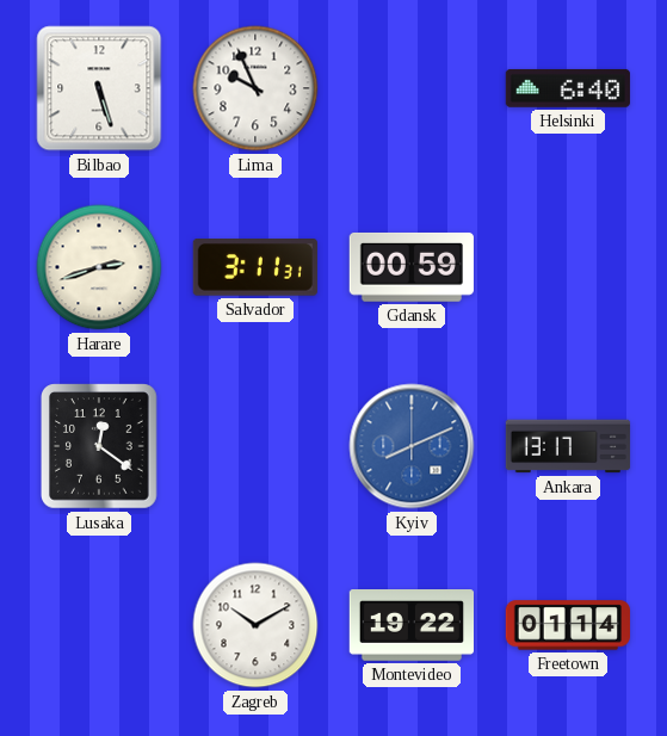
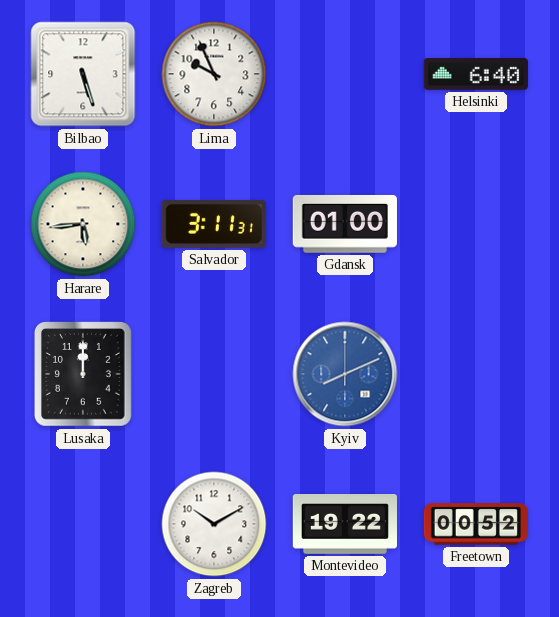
Harare: 2:42 -> 5:44 (83, 224)
Gdansk: 00:59 -> 01:00 (345, 224)
Lusaka: 12:21 -> 12:00 (84, 374)
Ankara: 13:17 -> none (568, 446)
Freetown: 01:14 -> 00:52 (475, 524)
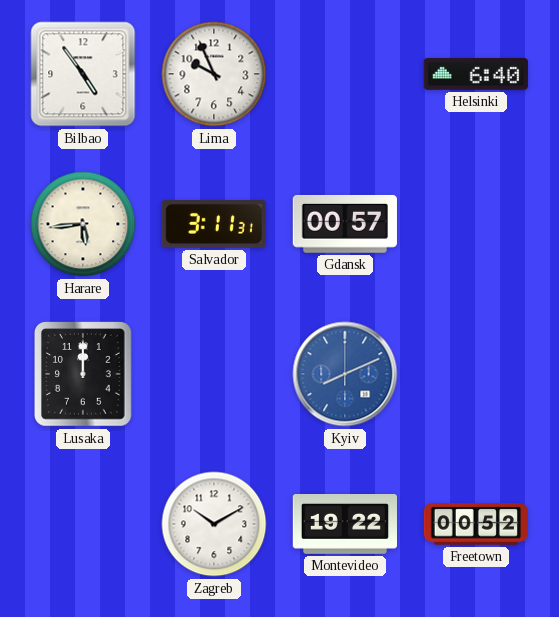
Bilbao: 5:27 -> 4:54 (83, 74)
Gdansk: 01:00 -> 00:57 (345, 224)
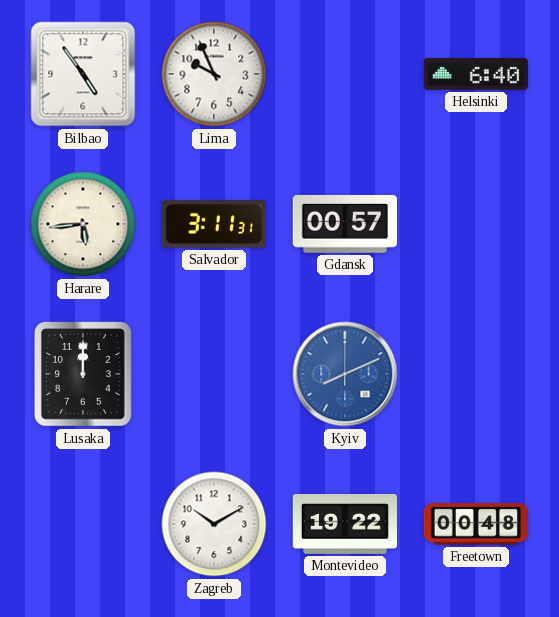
Freetown: 00:52 -> 00:48 (475, 524)
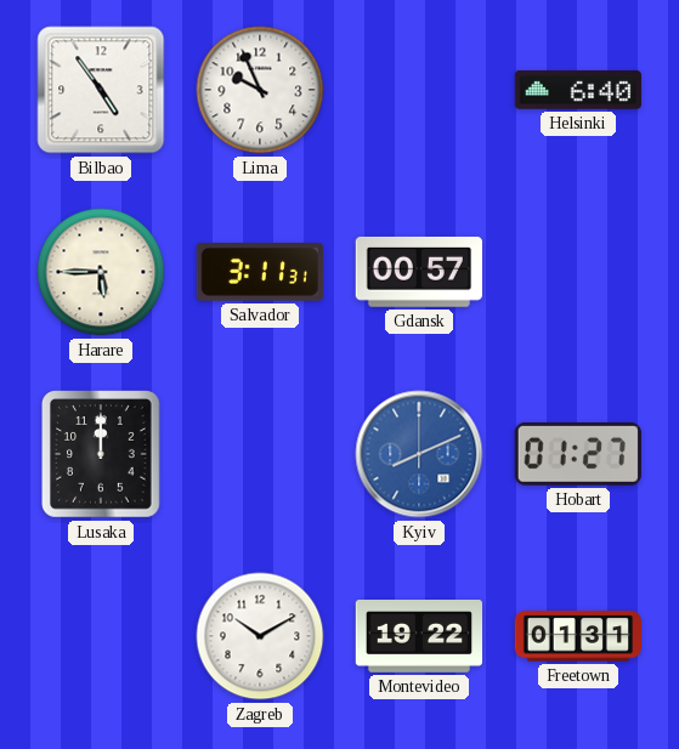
Harare: 5:44 -> 5:45 (101, 272)
Hobart: none -> 01:27 (578, 454)
Freetown: 00:48 -> 01:31 (577, 636)
